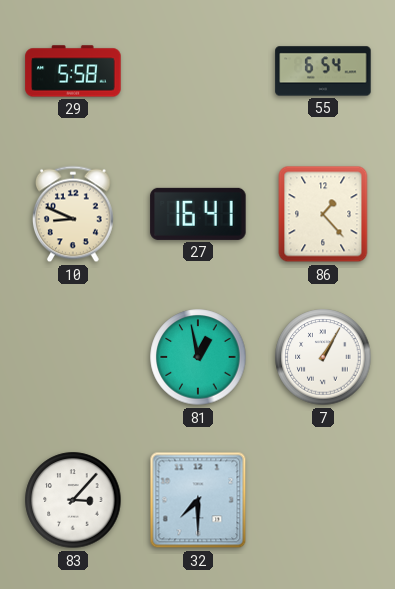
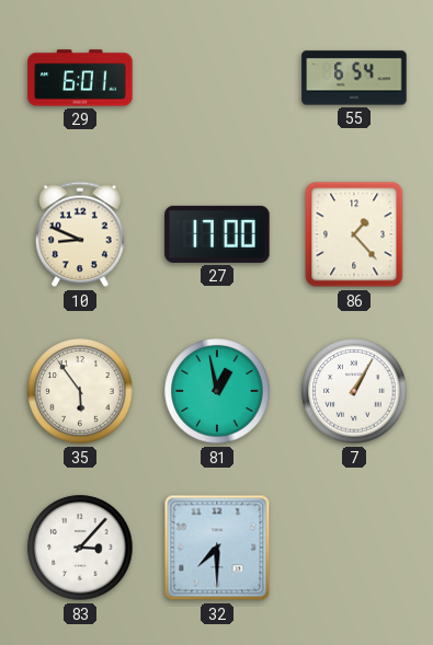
29: 5:58 -> 6:01 (80, 78)
27: 16:41 -> 17:00 (217, 234)
35: none -> 5:54 (80, 391)
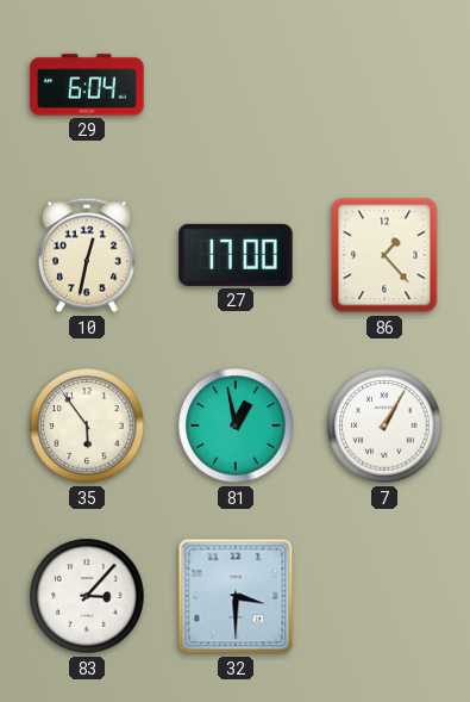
29: 6:01 -> 6:04 (87, 85)
55: 6:54 -> none (354, 78)
10: 8:49 -> 12:32 (87, 255)
32: 7:30 -> 3:30 (236, 596)
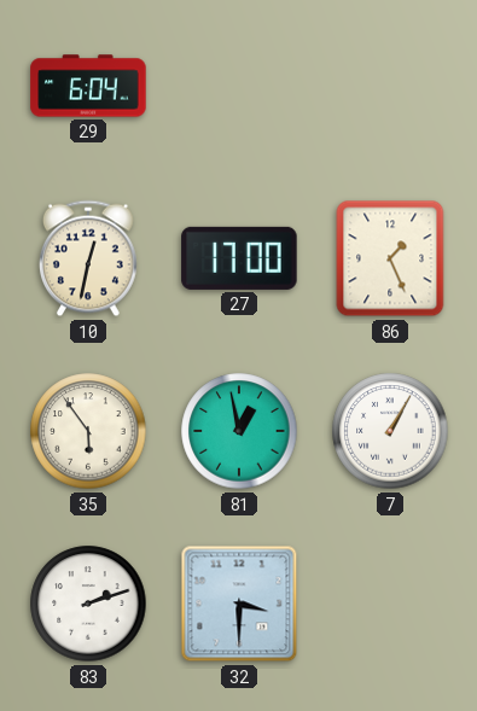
86: 1:23 -> 1:26 (390, 258)
83: 3:07 -> 2:12 (88, 604)
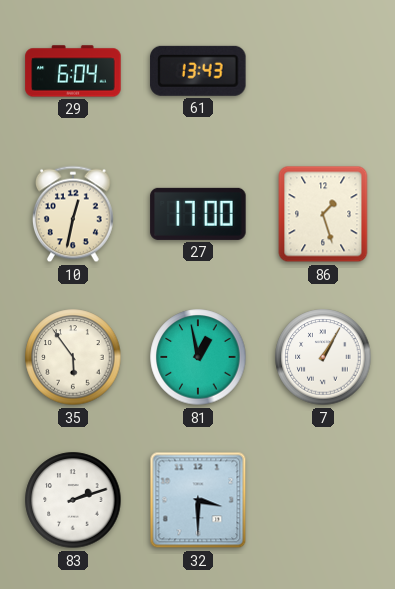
61: none -> 13:43 (198, 71)
86: 1:26 -> 1:27 (323, 214)
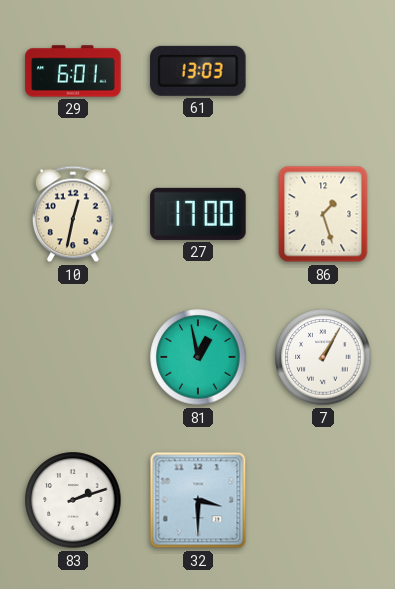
29: 6:04 -> 6:01 (73, 71)
61: 13:43 -> 13:03 (198, 71)
35: 5:54 -> none (73, 357)
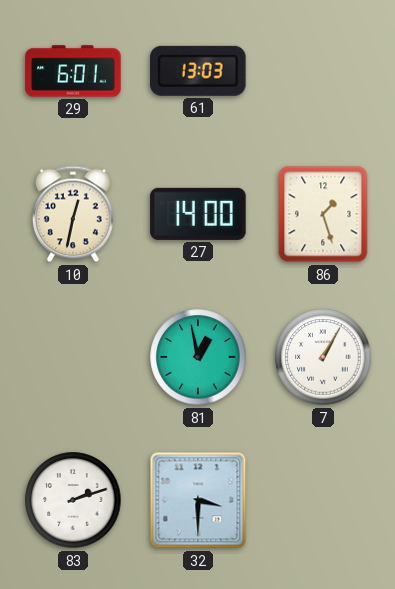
27: 17:00 -> 14:00 (198, 214)
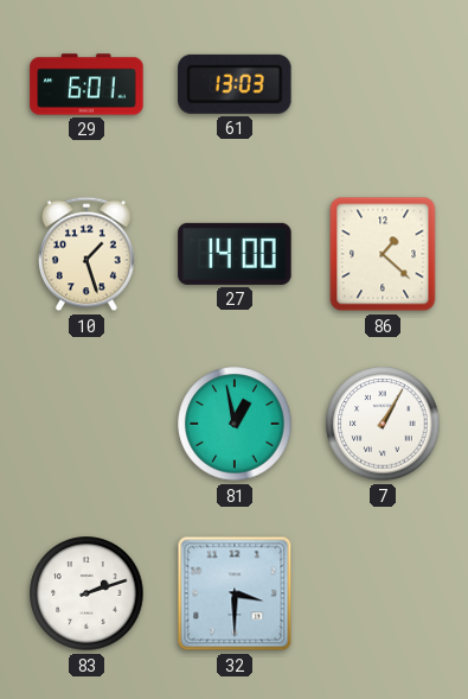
10: 12:32 -> 1:27 (86, 254)
86: 1:27 -> 1:22 (383, 254)
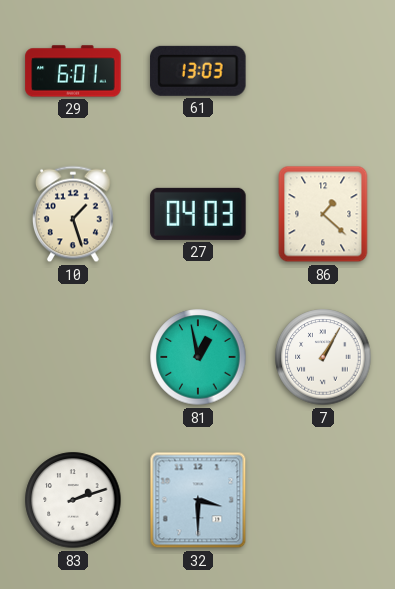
27: 14:00 -> 04:03 (198, 214)
